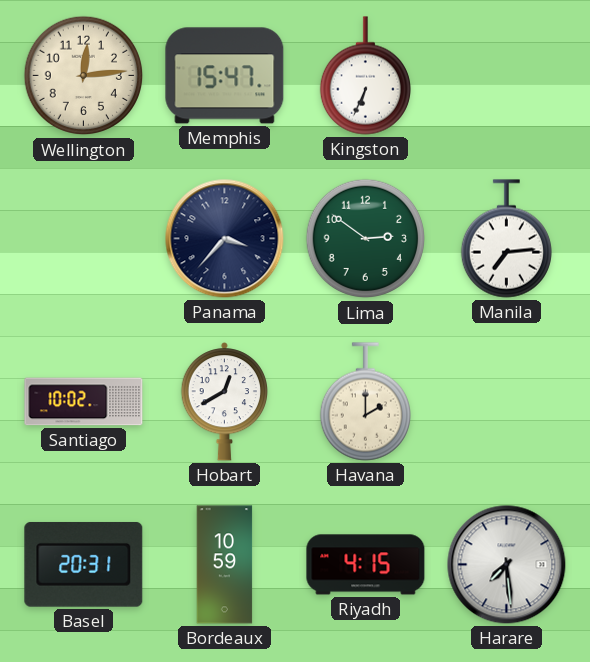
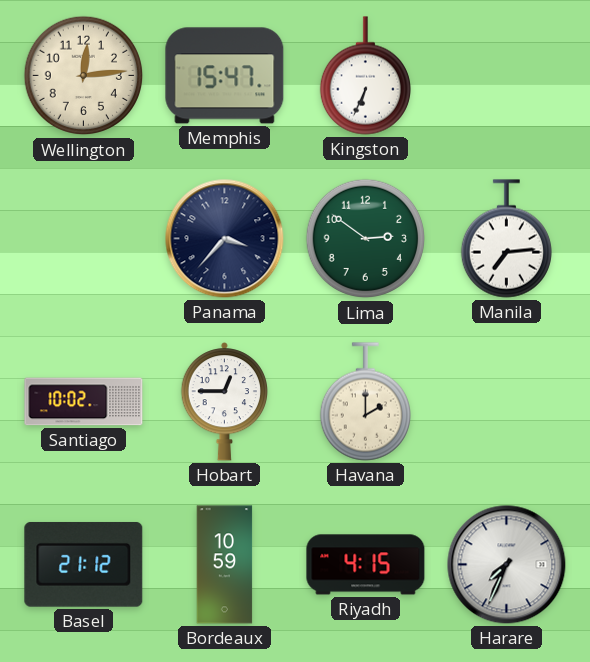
Hobart: 12:40 -> 12:45 (224, 402)
Basel: 20:31 -> 21:12 (84, 564)
Harare: 7:29 -> 7:34 (507, 565)
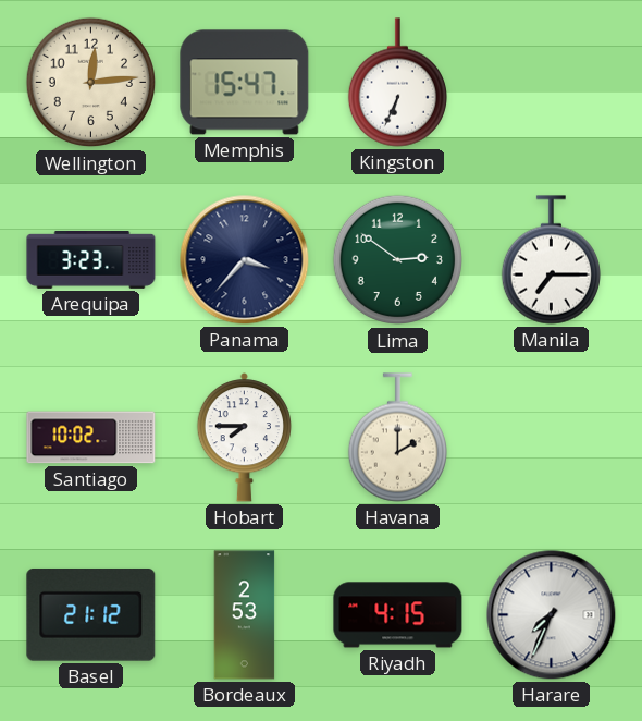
Arequipa: none -> 3:23 (91, 260)
Manila: 7:14 -> 7:15 (551, 260)
Hobart: 12:45 -> 7:45 (244, 438)
Bordeaux: 10:59 -> 2:53 (245, 615)
